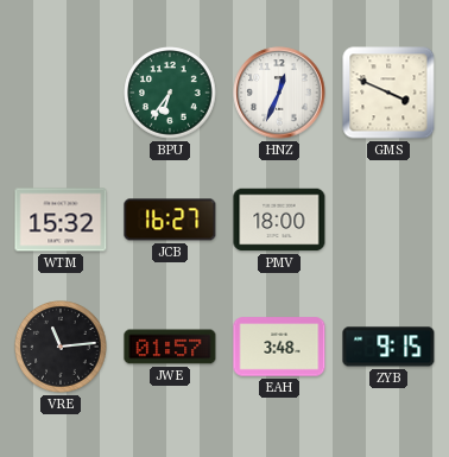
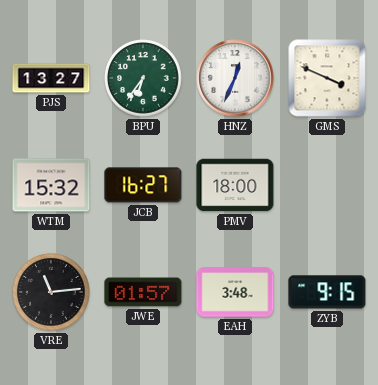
PJS: none -> 13:27 (51, 78)
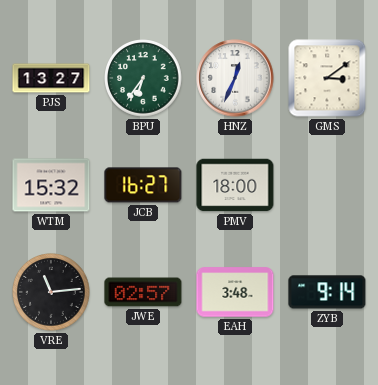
GMS: 3:49 -> 3:09 (327, 78)
JWE: 01:57 -> 02:57 (143, 292)
ZYB: 9:15 -> 9:14 (327, 292)
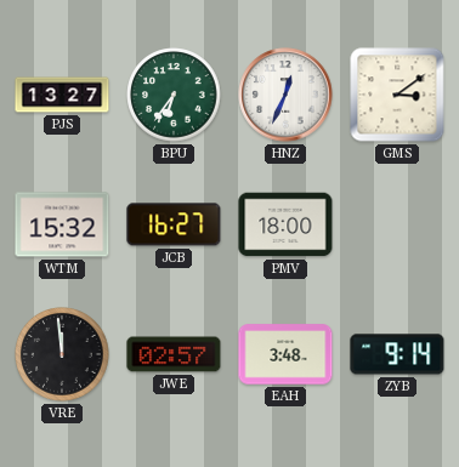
VRE: 11:14 -> 11:59 (62, 354)
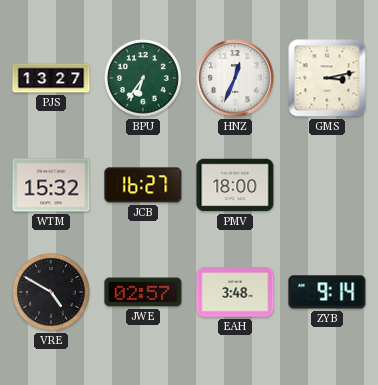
GMS: 3:09 -> 3:13 (327, 78)
VRE: 11:59 -> 4:50 (51, 292)
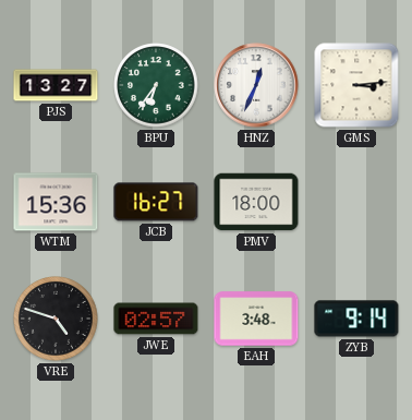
GMS: 3:13 -> 3:14 (356, 85)
WTM: 15:32 -> 15:36 (56, 202)
VRE: 4:50 -> 4:48 (56, 319)
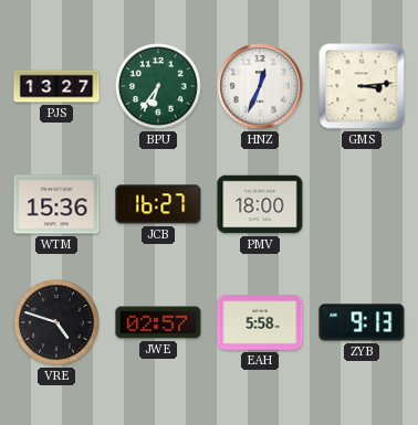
EAH: 3:48 -> 5:58 (260, 322)
ZYB: 9:14 -> 9:13 (362, 322)
